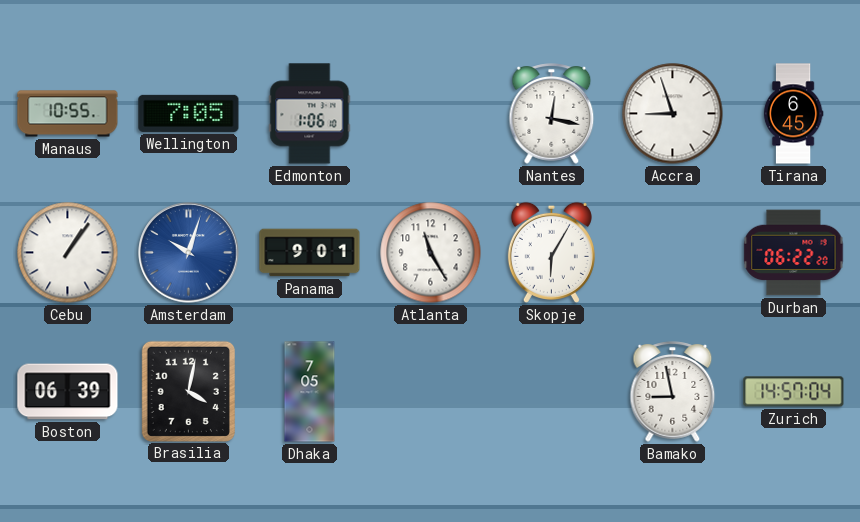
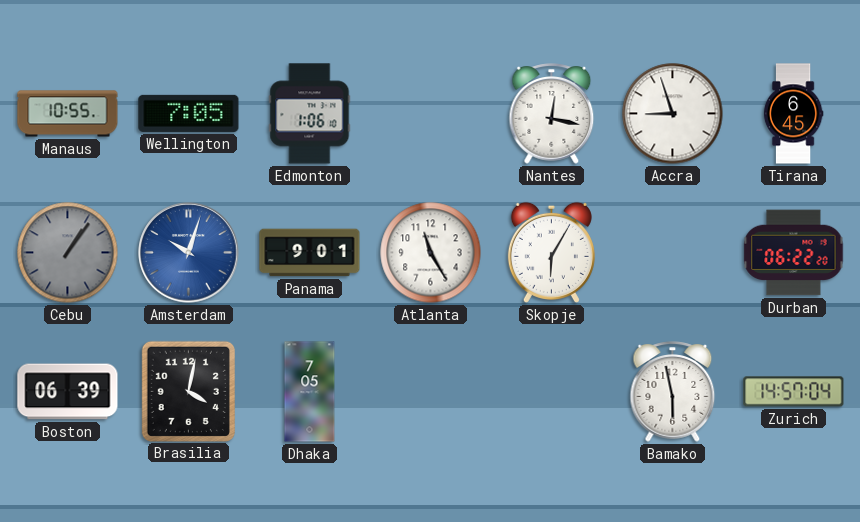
Cebu dial: white -> grey (68, 253)
Bamako: 8:58 -> 5:58 (673, 392)
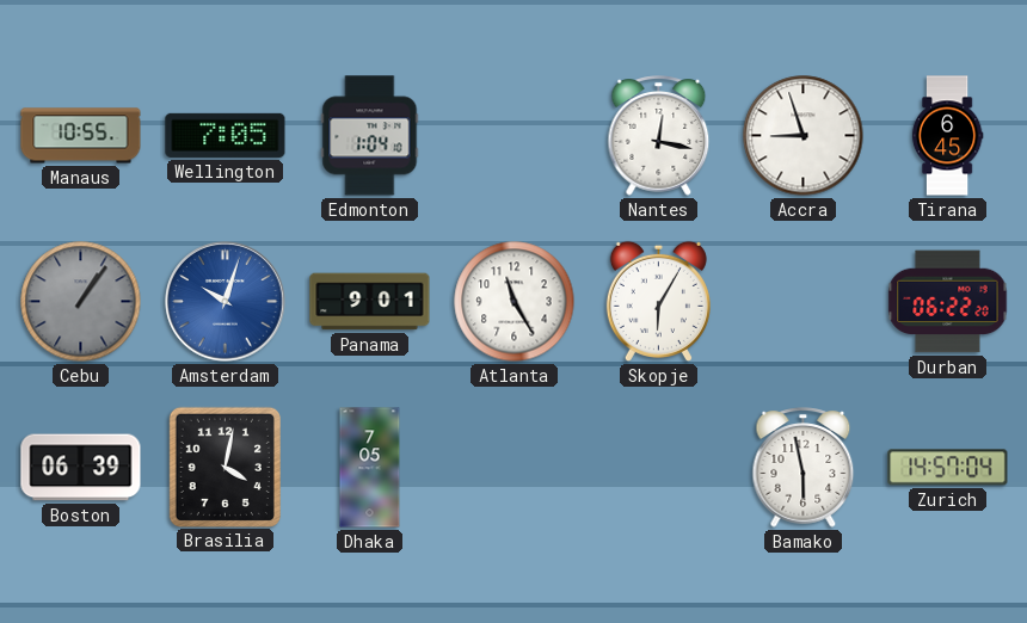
Edmonton: 1:06 -> 1:04 (370, 136)
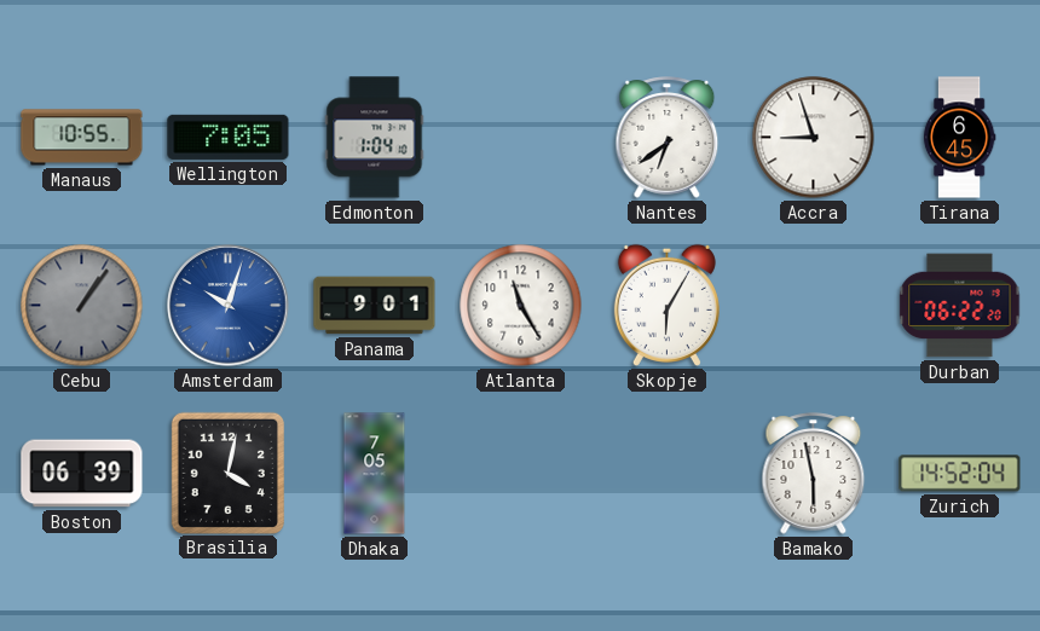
Nantes: 12:17 -> 6:39 (668, 138)
Zurich: 14:57 -> 14:52 (960, 474)
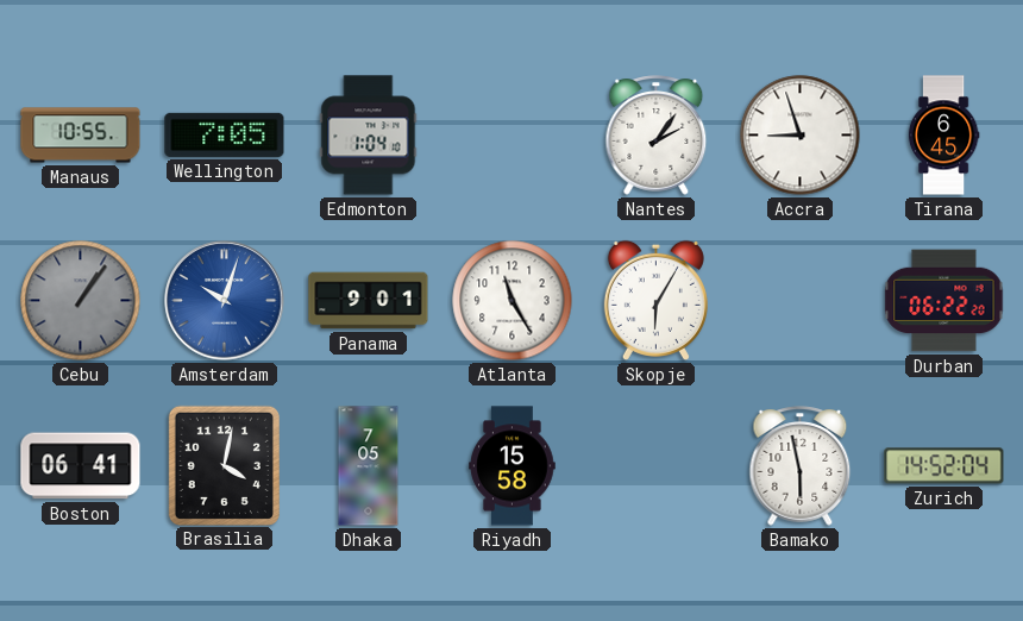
Nantes: 6:39 -> 2:06 (657, 136)
Boston: 06:39 -> 06:41 (81, 466)
Riyadh: none -> 15:58 (513, 466)
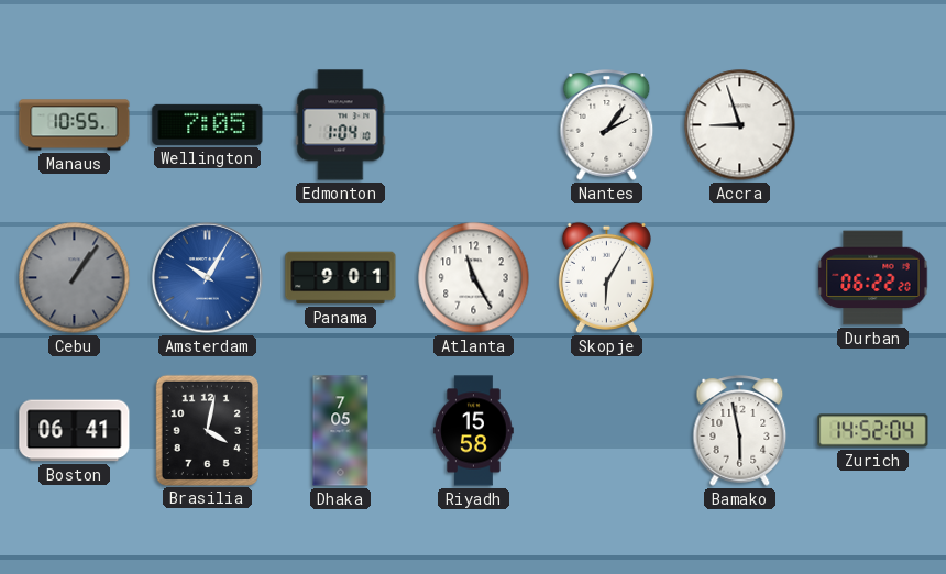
Tirana: 6:45 -> none (943, 136)
Amsterdam: 10:03 -> 10:05 (208, 278)
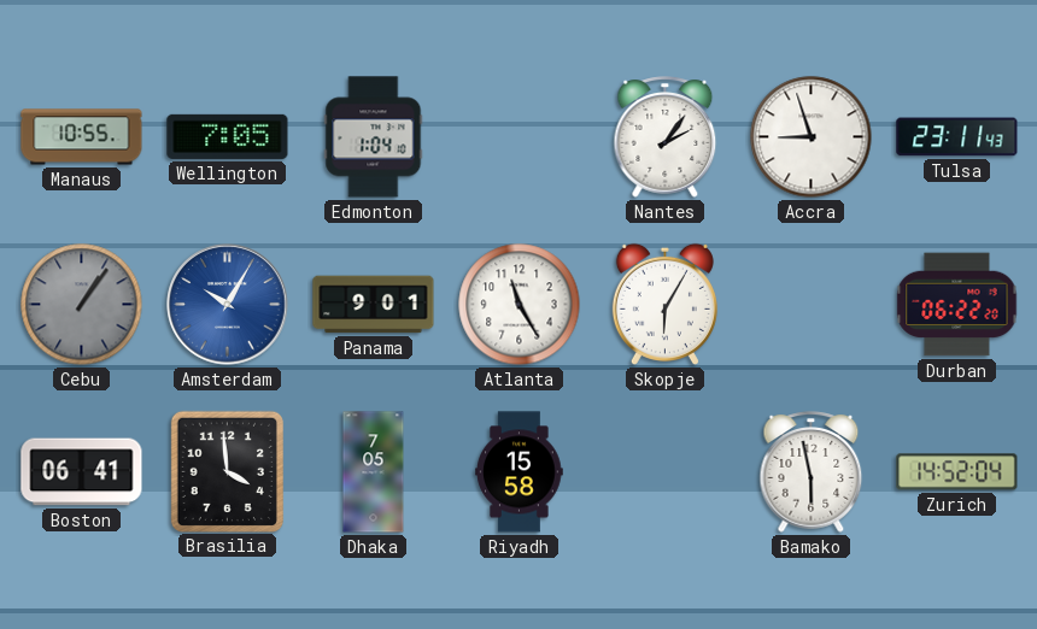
Tulsa: none -> 23:11 (957, 137)
Brasilia: 4:02 -> 3:59 (227, 471)
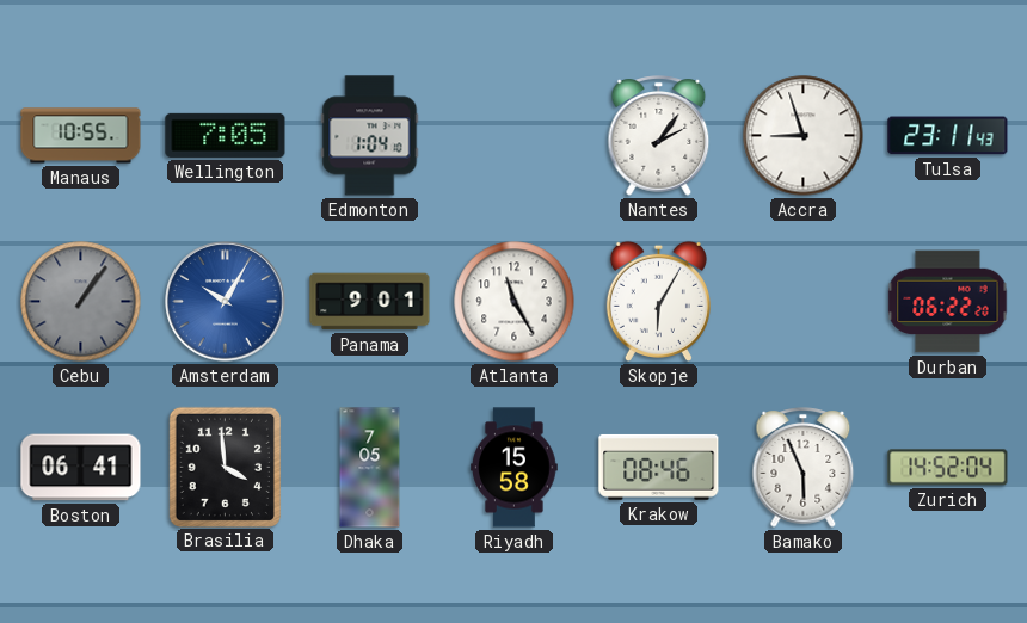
Krakow: none -> 08:46 (659, 467)
Bamako: 5:58 -> 5:56 (804, 468)
